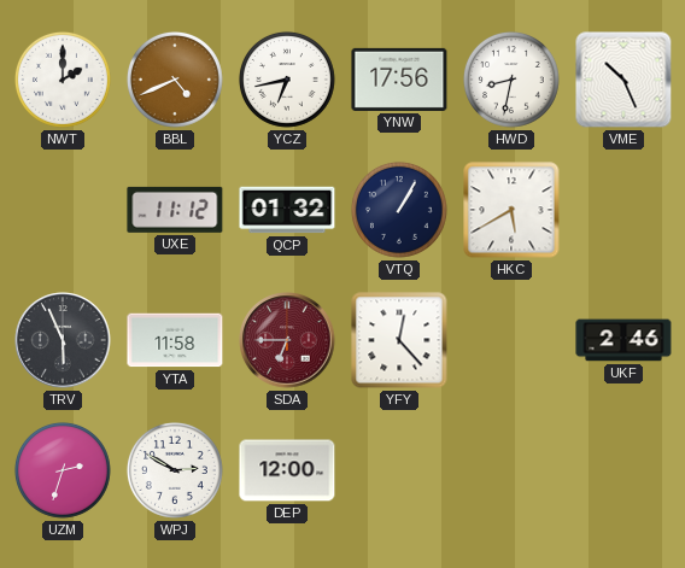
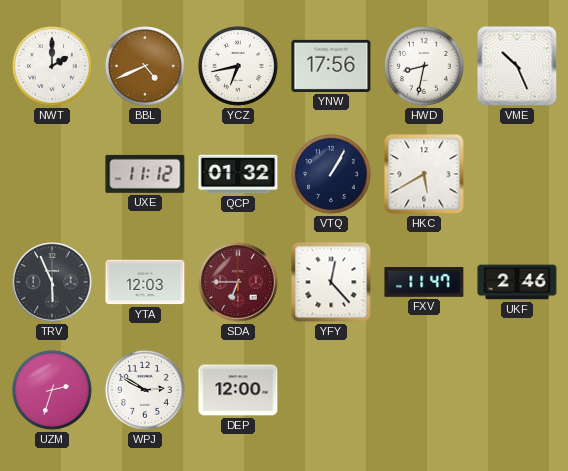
YTA: 11:58 -> 12:03 (145, 282)
FXV: none -> 11:47 (424, 282)
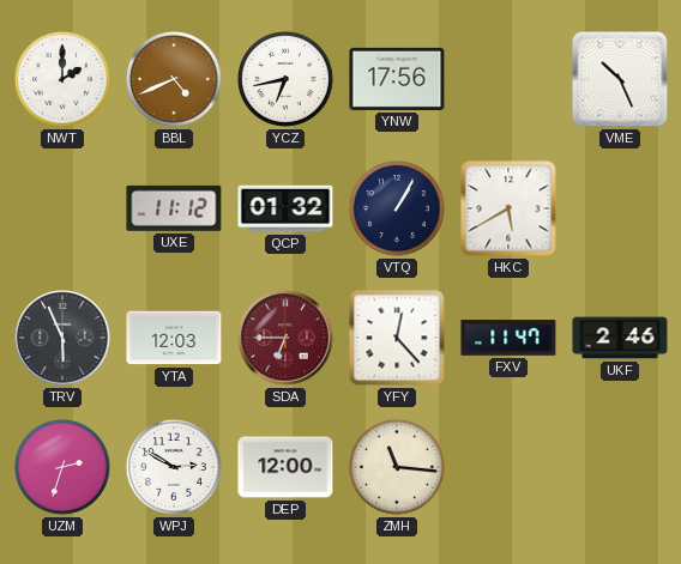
HWD: 8:32 -> none (424, 66)
ZMH: none -> 11:16 (397, 467)
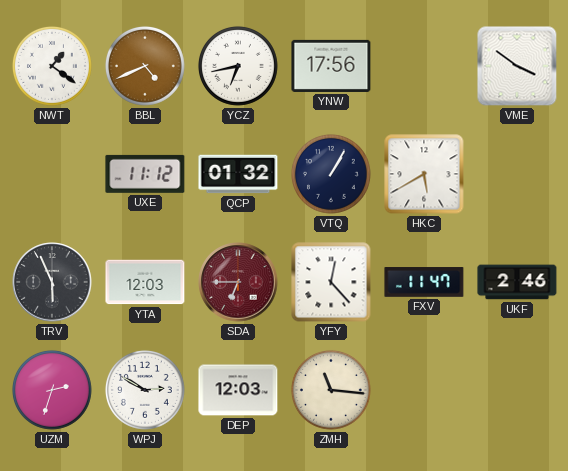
NWT: 2:00 -> 1:21 (52, 66)
VME: 10:26 -> 3:51 (517, 66)
DEP: 12:00 -> 12:03 (238, 390)
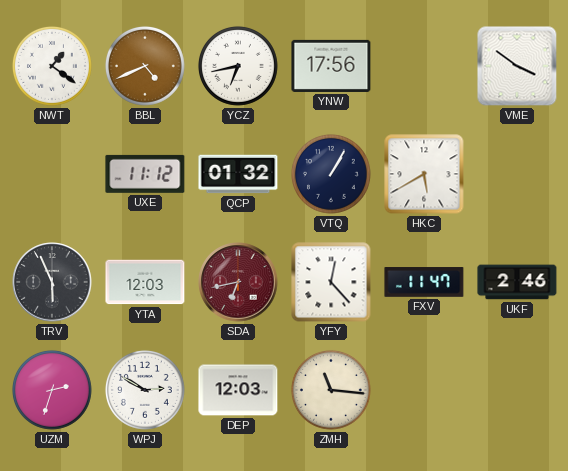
SDA: 6:45 -> 6:43 (238, 282)
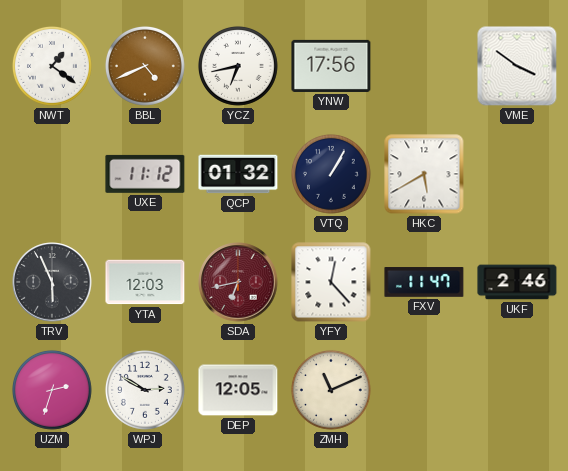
DEP: 12:03 -> 12:05 (238, 390)
ZMH: 11:16 -> 11:11 (331, 390)
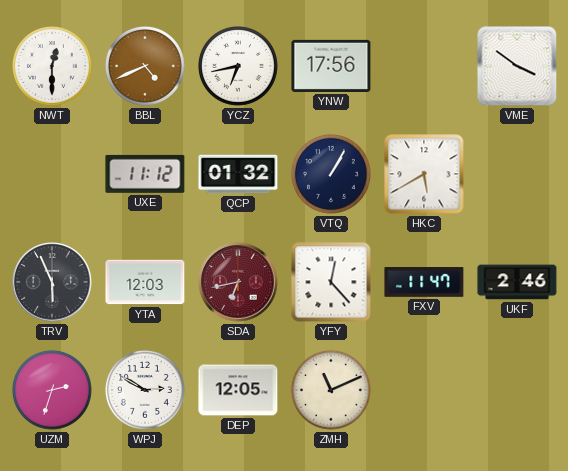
NWT: 1:21 -> 12:30 (52, 66)
